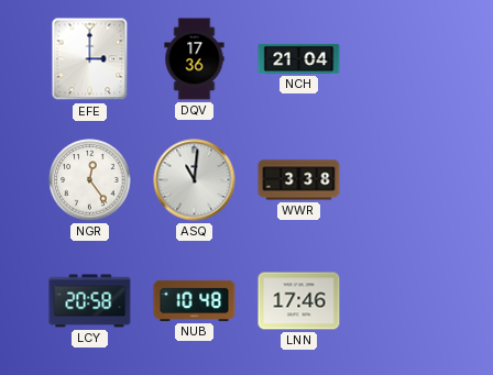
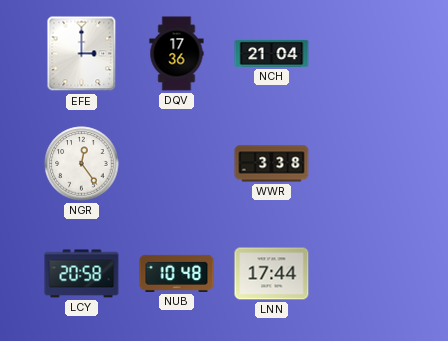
ASQ: 11:01 -> none (195, 180)
LNN: 17:46 -> 17:44 (272, 274)
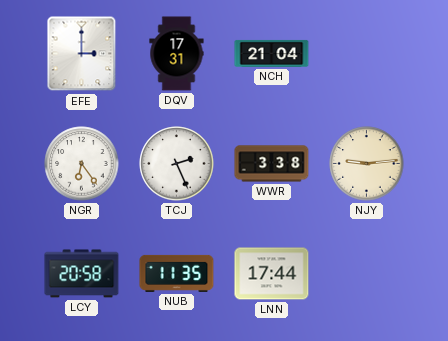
DQV: 17:36 -> 17:31 (177, 54)
NGR: 12:24 -> 6:24 (82, 164)
TCJ: none -> 2:26 (177, 164)
NJY: none -> 9:14 (367, 164)
NUB: 10:48 -> 11:35 (177, 273)
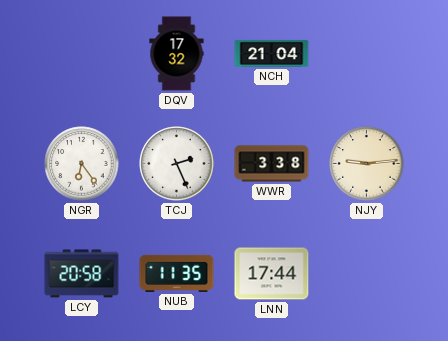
EFE: 3:00 -> none (82, 54)
DQV: 17:31 -> 17:32 (177, 54)
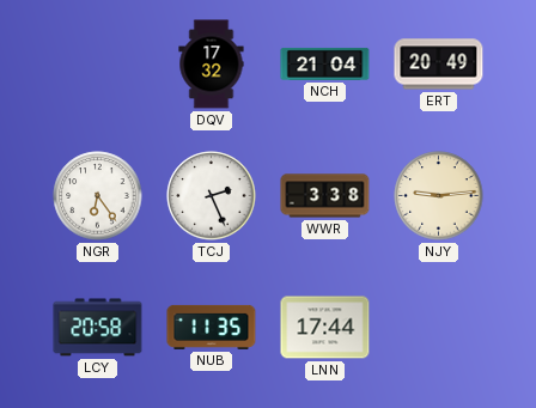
ERT: none -> 20:49 (439, 65)
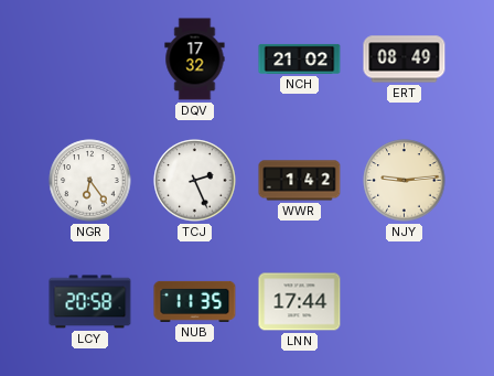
NCH: 21:04 -> 21:02 (300, 58)
ERT: 20:49 -> 08:49 (405, 60)
WWR: 3:38 -> 1:42 (300, 181)
